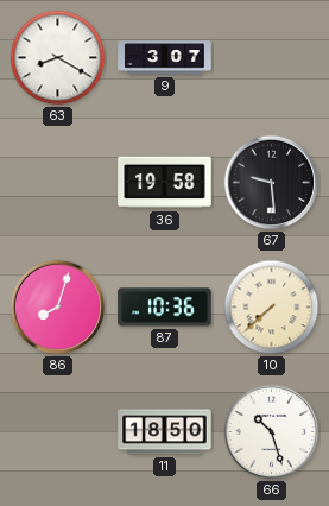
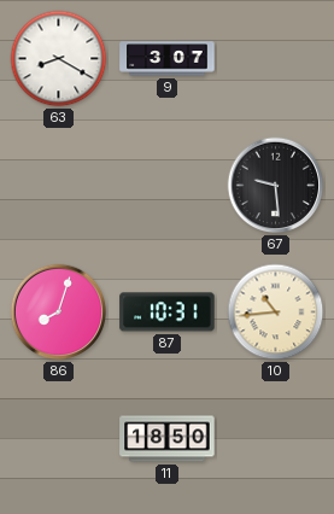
36: 19:58 -> none (165, 183)
87: 10:36 -> 10:31 (168, 313)
10: 7:38 -> 10:44 (276, 313)
66: 10:27 -> none (272, 432)
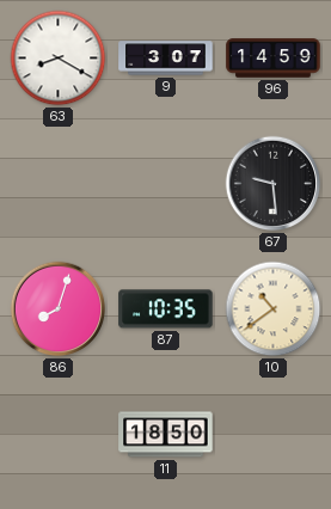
96: none -> 14:59 (274, 59)
87: 10:31 -> 10:35 (166, 309)
10: 10:44 -> 10:39 (274, 309)
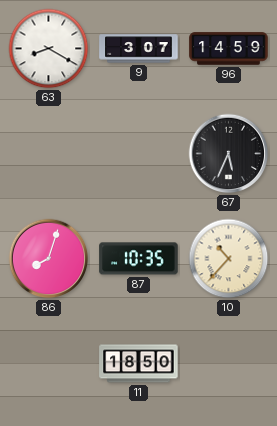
67: 9:29 -> 5:34 (229, 154)
10: 10:39 -> 10:37 (229, 259)
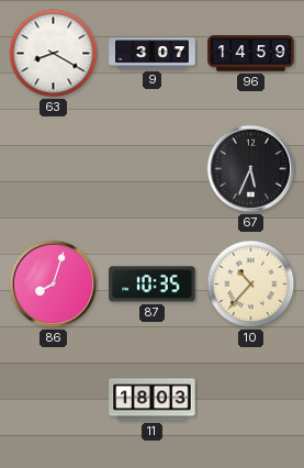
11: 18:50 -> 18:03 (153, 400)
